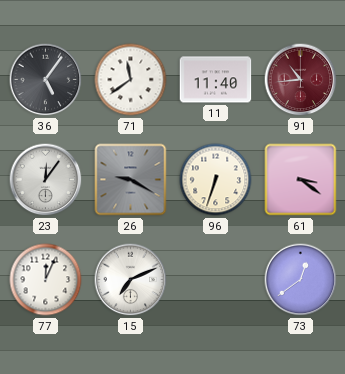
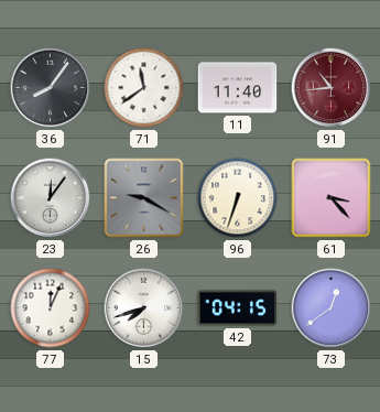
36: 5:06 -> 8:06 (51, 88)
61: 3:21 -> 3:23 (332, 198)
15: 7:11 -> 7:42 (144, 308)
42: none -> 04:15 (238, 308)
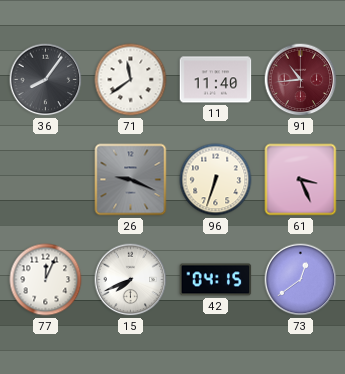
23: 12:06 -> none (51, 198)
26: 9:20 -> 9:19 (131, 180)
61: 3:23 -> 3:26 (301, 180)
15: 7:42 -> 7:41 (131, 280)
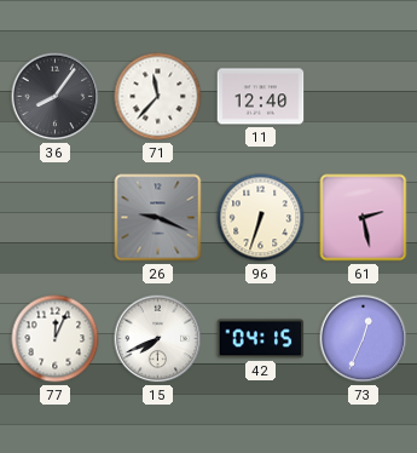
71: 11:39 -> 11:37 (158, 97)
11: 11:40 -> 12:40 (261, 97)
91: 10:44 -> none (301, 80)
61: 3:26 -> 2:28 (364, 218)
73: 12:39 -> 12:34 (364, 339)
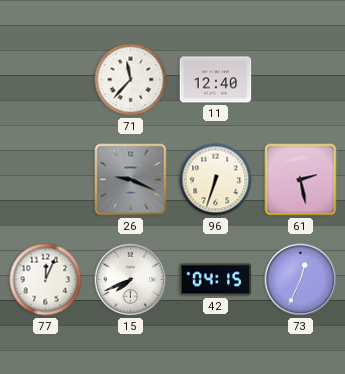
36: 8:06 -> none (56, 97)
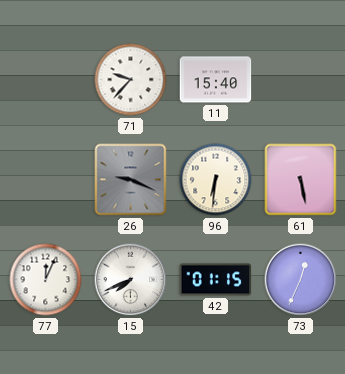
71: 11:37 -> 9:37 (131, 80)
11: 12:40 -> 15:40 (216, 80)
96: 6:33 -> 6:31 (216, 180)
61: 2:28 -> 5:28 (301, 180)
42: 04:15 -> 01:15 (216, 280)
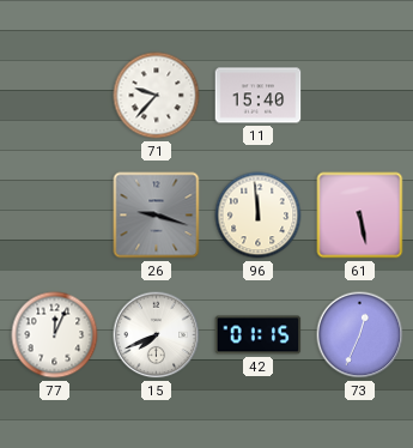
26: 9:19 -> 9:18 (157, 216)
96: 6:31 -> 11:59 (259, 216)
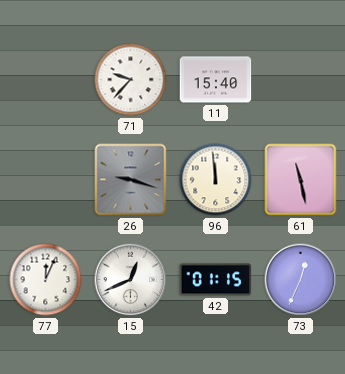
61: 5:28 -> 11:28 (301, 180)
15: 7:41 -> 12:41 (131, 280)
